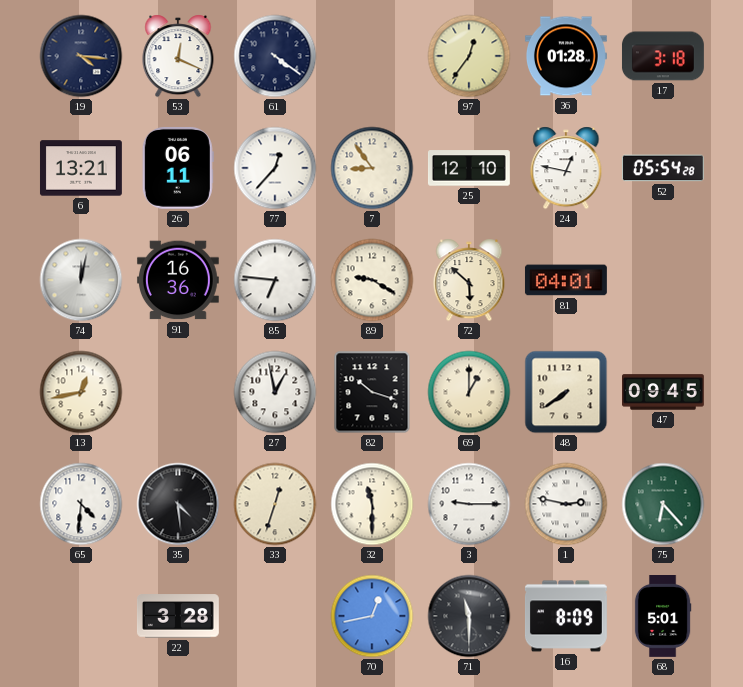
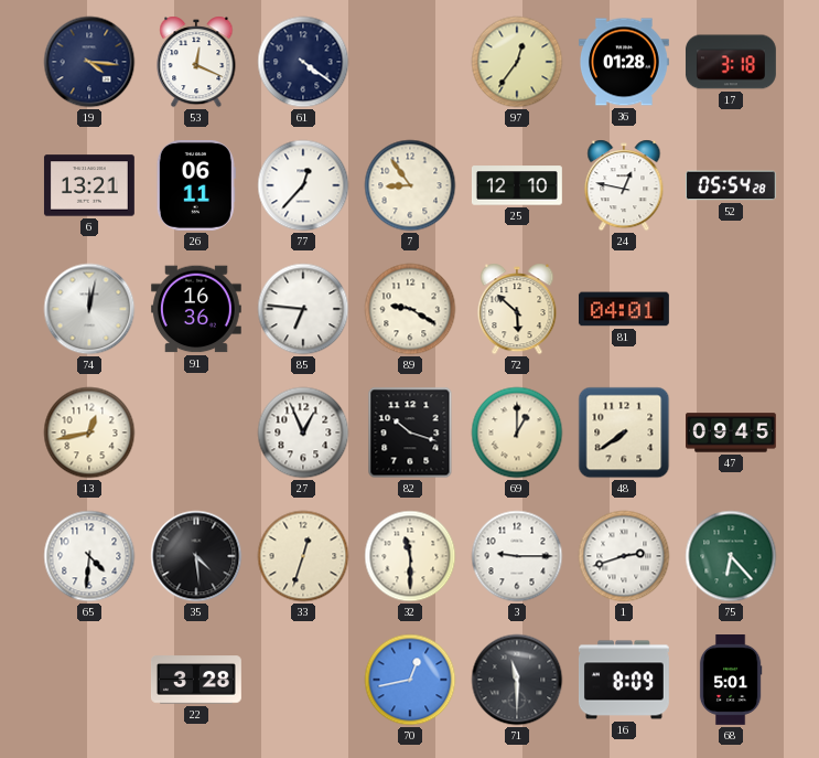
27: 12:58 -> 12:56 (303, 433)
1: 2:47 -> 2:42 (624, 556)
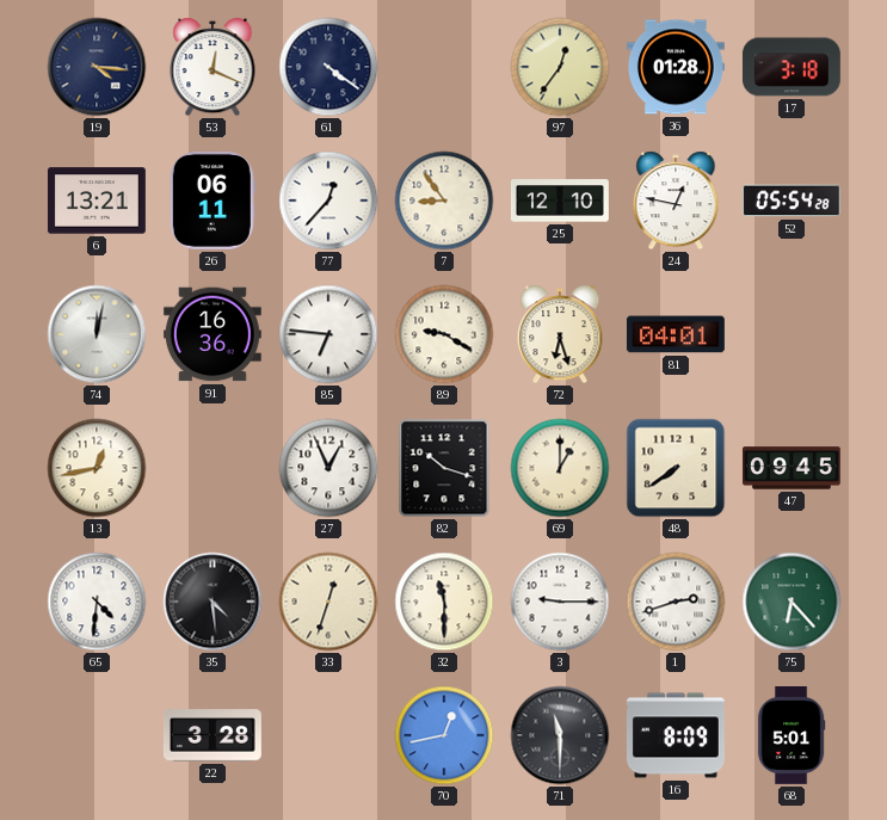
72: 5:52 -> 6:27 (560, 334)
